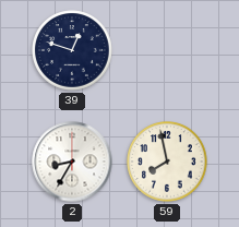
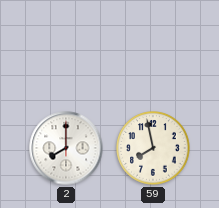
39: 12:48 -> none (72, 50)
2: 8:35 -> 8:00 (66, 148)
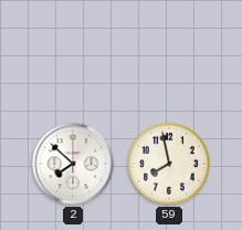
2: 8:00 -> 7:52 (73, 164)
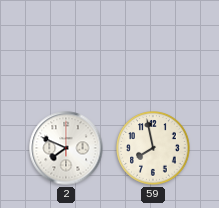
2: 7:52 -> 7:49 (66, 148)
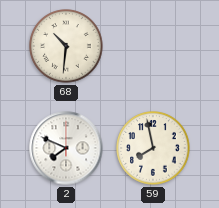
68: none -> 10:31 (66, 46)
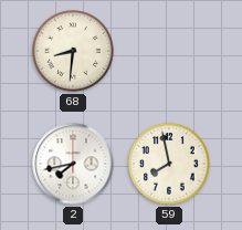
68: 10:31 -> 8:31 (73, 51)
2: 7:49 -> 7:43 (73, 164)
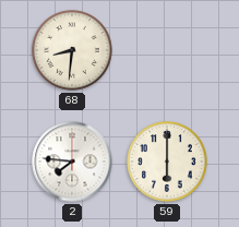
2: 7:43 -> 7:46 (72, 162)
59: 7:58 -> 6:00 (167, 162)
